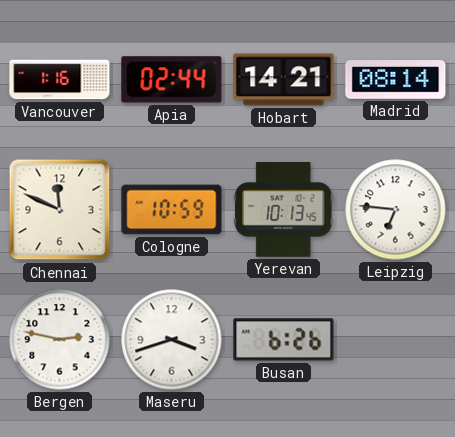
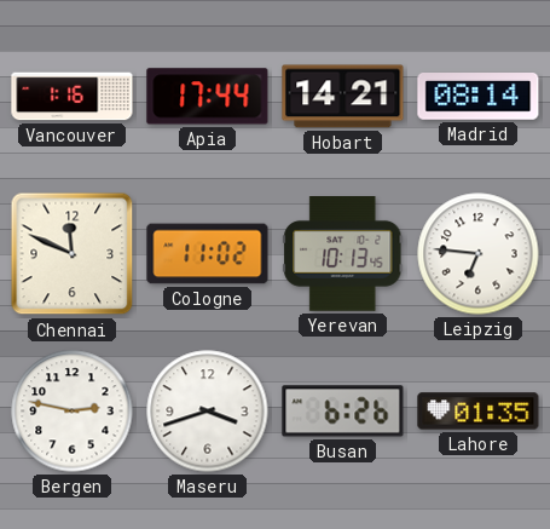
Apia: 02:44 -> 17:44 (208, 97)
Cologne: 10:59 -> 11:02 (208, 254)
Lahore: none -> 01:35 (479, 412)
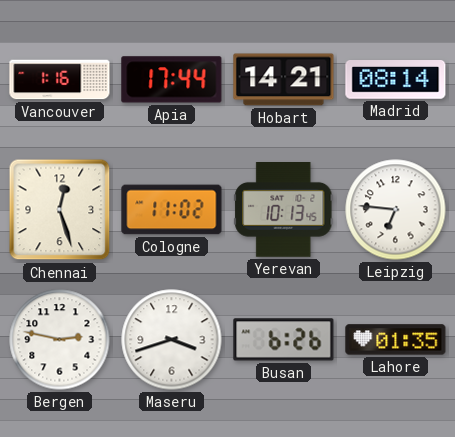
Chennai: 11:49 -> 12:27 (60, 210)
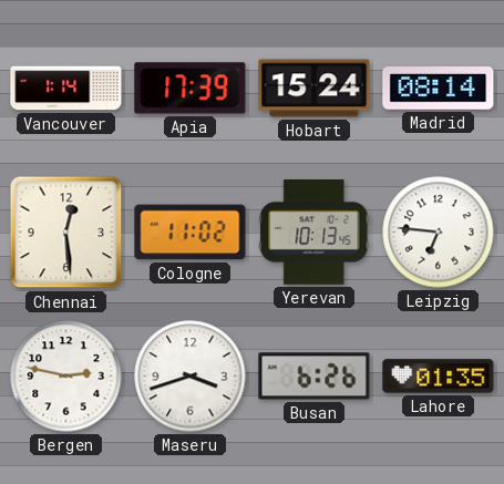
Vancouver: 1:16 -> 1:14 (66, 89)
Apia: 17:44 -> 17:39 (191, 89)
Hobart: 14:21 -> 15:24 (315, 89)
Chennai: 12:27 -> 12:29 (66, 233)
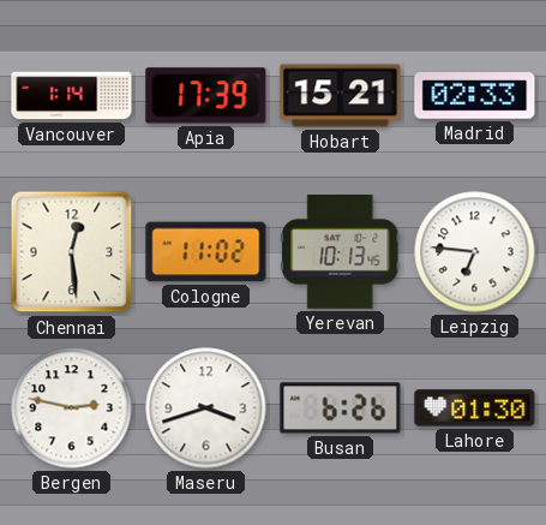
Hobart: 15:24 -> 15:21 (341, 96)
Madrid: 08:14 -> 02:33 (475, 96)
Lahore: 01:35 -> 01:30 (475, 408)
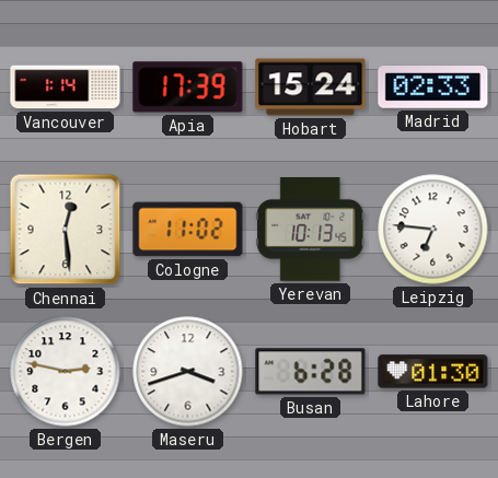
Hobart: 15:21 -> 15:24 (311, 88)
Busan: 6:26 -> 6:28 (311, 372)
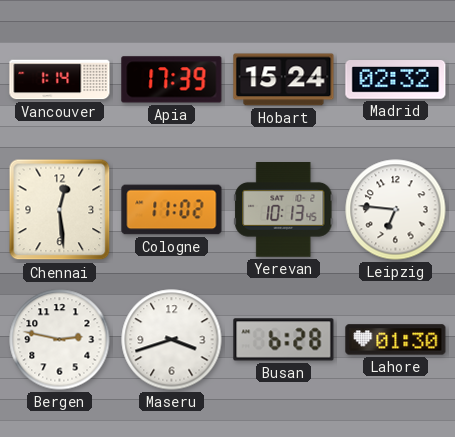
Madrid: 02:33 -> 02:32 (396, 80)
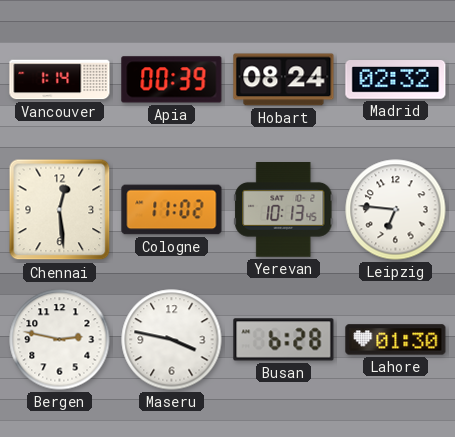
Apia: 17:39 -> 00:39 (172, 80)
Hobart: 15:24 -> 08:24 (284, 80)
Maseru: 3:42 -> 3:47 (172, 340)
